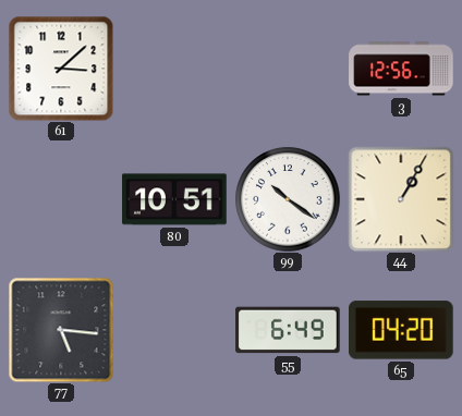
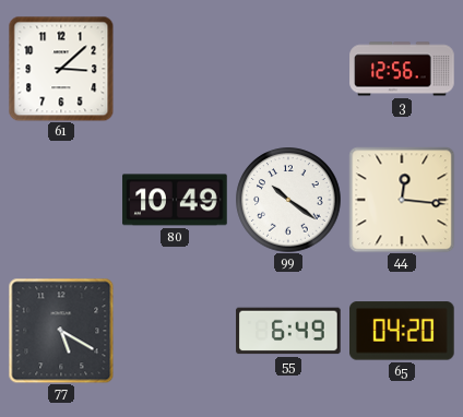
80: 10:51 -> 10:49 (175, 200)
44: 1:05 -> 12:16 (402, 200)
77: 5:16 -> 5:20 (61, 331)
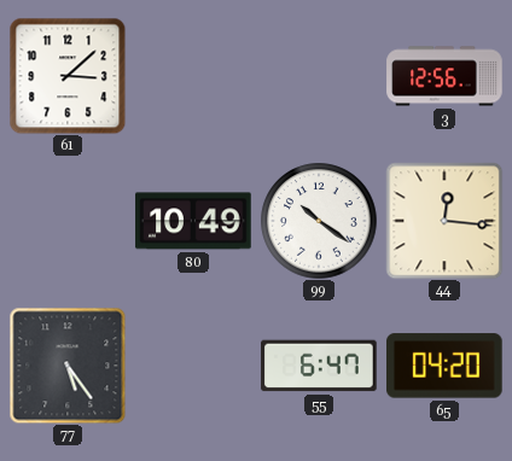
77: 5:20 -> 5:24 (68, 366)
55: 6:49 -> 6:47 (319, 366)
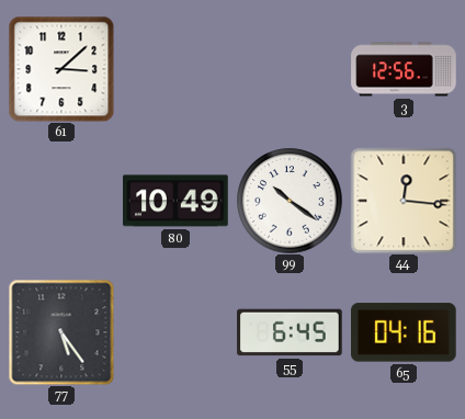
55: 6:47 -> 6:45 (290, 332)
65: 04:20 -> 04:16 (405, 332)
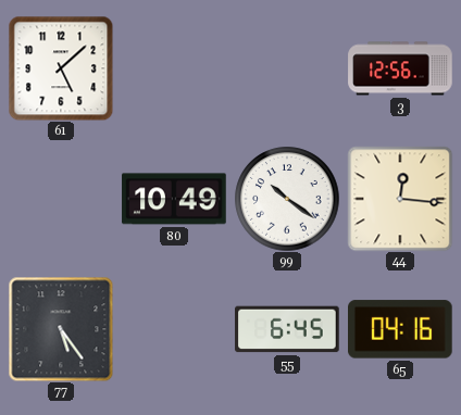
61: 3:08 -> 5:08 (61, 68)
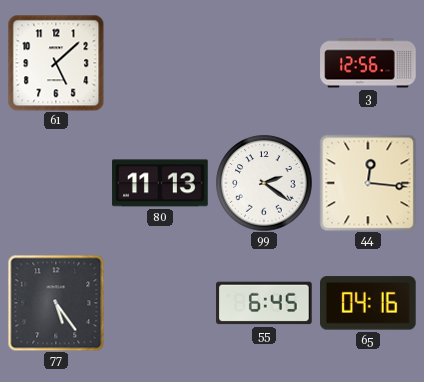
80: 10:49 -> 11:13 (160, 183)
99: 10:21 -> 2:21 (264, 183)
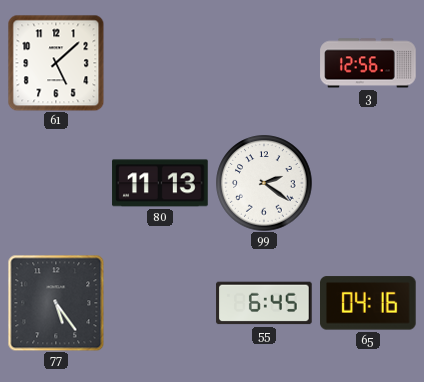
44: 12:16 -> none (368, 183)
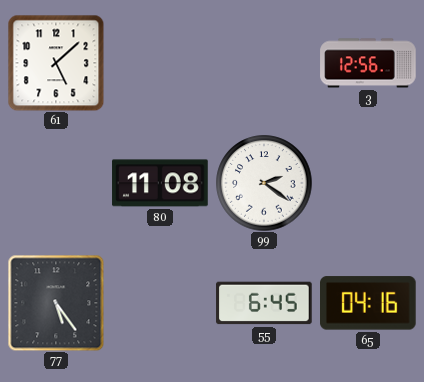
80: 11:13 -> 11:08 (160, 183)
